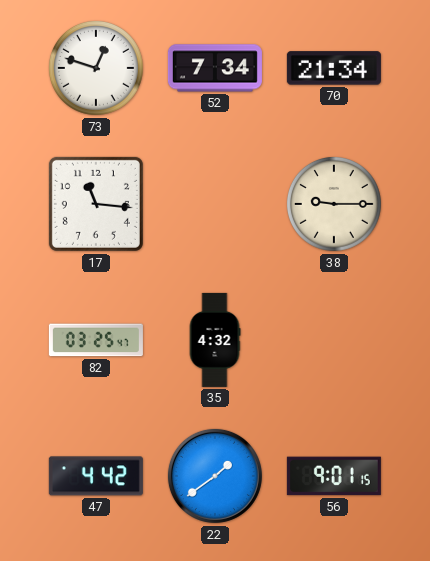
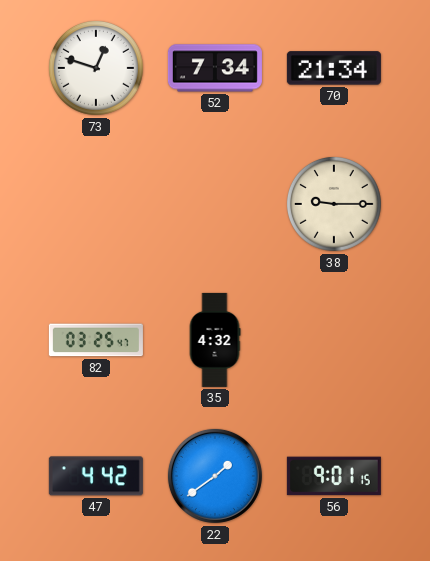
17: 11:16 -> none (96, 204)
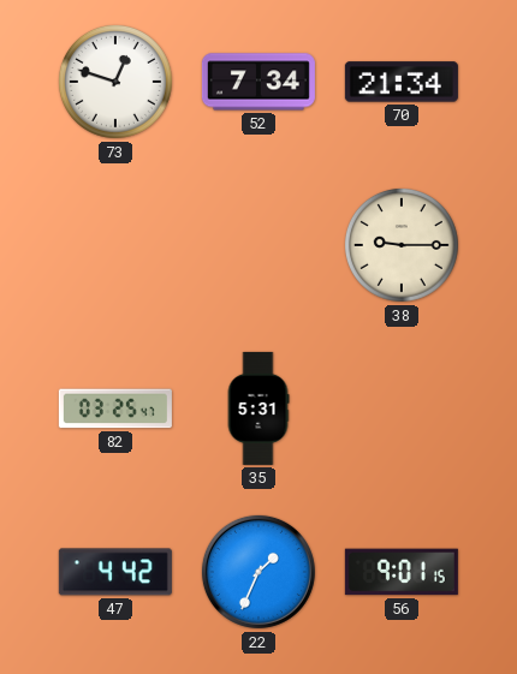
35: 4:32 -> 5:31 (258, 408)
22: 1:39 -> 1:34 (258, 572)
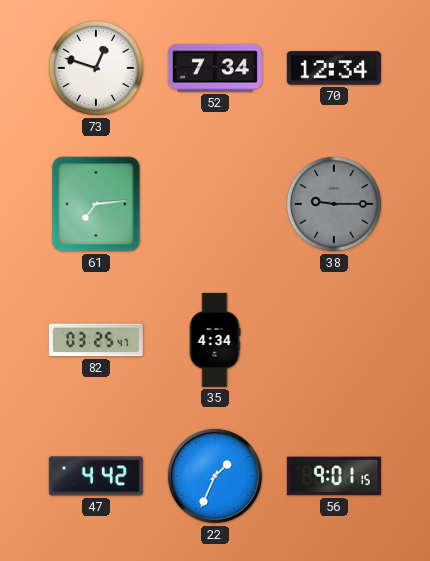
70: 21:34 -> 12:34 (334, 68)
61: none -> 7:14 (96, 204)
38 dial: cream -> grey (334, 204)
35: 5:31 -> 4:34 (215, 340)
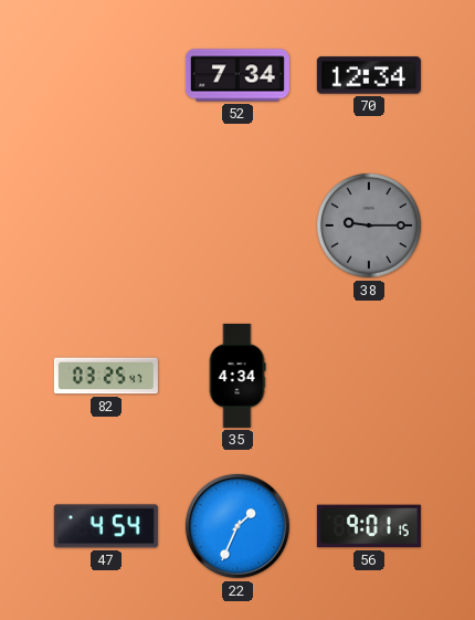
73: 12:48 -> none (96, 68)
61: 7:14 -> none (96, 204)
47: 4:42 -> 4:54 (106, 526)
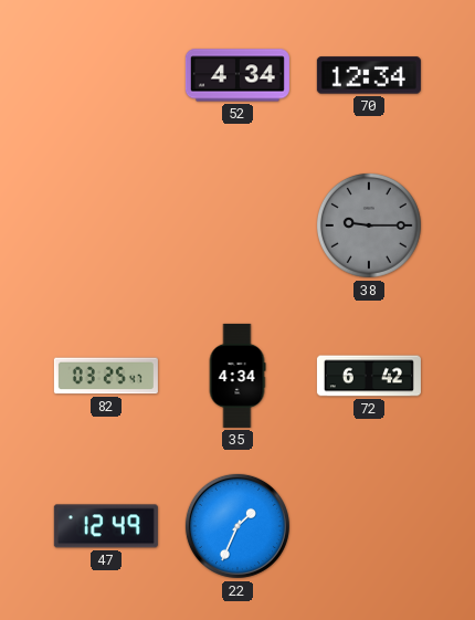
52: 7:34 -> 4:34 (237, 75)
72: none -> 6:42 (369, 376)
47: 4:54 -> 12:49 (106, 526)
56: 9:01 -> none (369, 526)
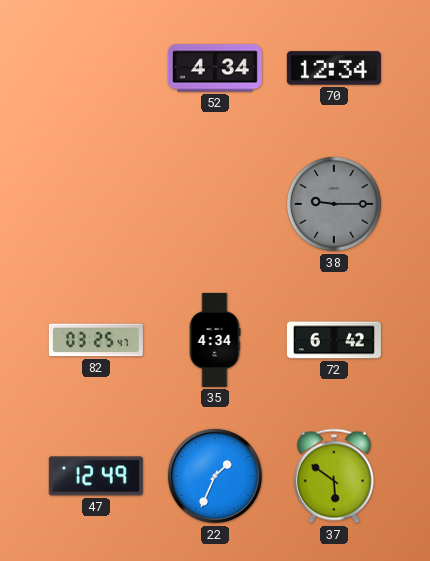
37: none -> 5:51 (334, 476)
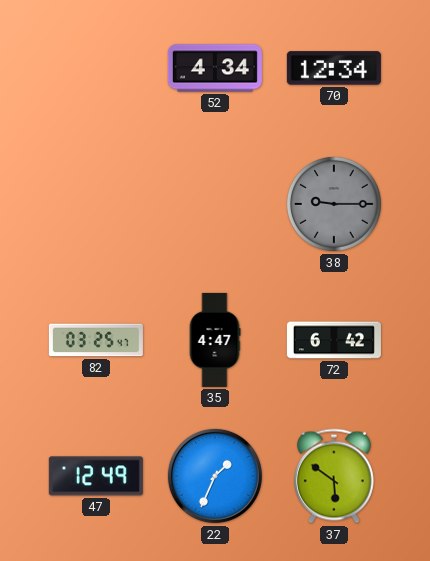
35: 4:34 -> 4:47 (215, 340)
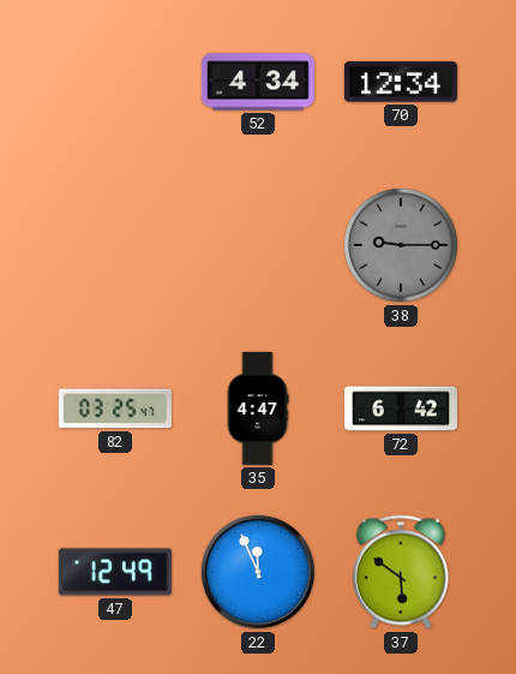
22: 1:34 -> 11:56 (258, 572)
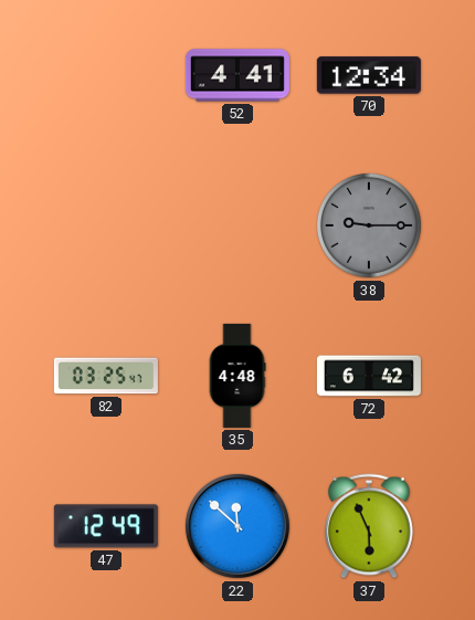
52: 4:34 -> 4:41 (237, 75)
35: 4:47 -> 4:48 (237, 376)
22: 11:56 -> 11:52 (237, 526)
37: 5:51 -> 5:56 (369, 526)
